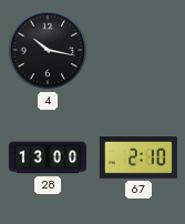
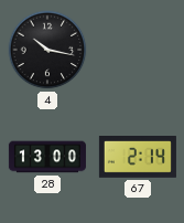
67: 2:10 -> 2:14 (138, 158)
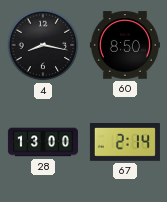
4: 10:17 -> 8:17 (43, 45)
60: none -> 8:50 (125, 45)
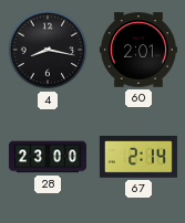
60: 8:50 -> 2:01 (138, 50)
28: 13:00 -> 23:00 (48, 157)
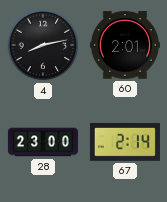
4: 8:17 -> 8:13 (43, 45)
